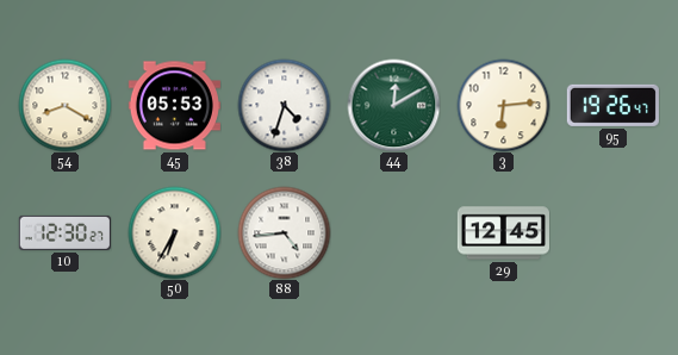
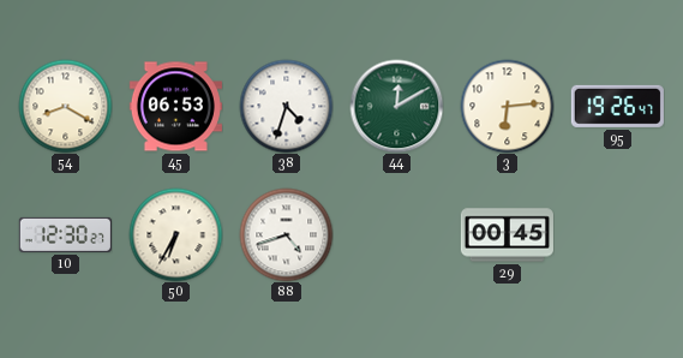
45: 05:53 -> 06:53 (175, 107)
88: 4:44 -> 4:42 (286, 234)
29: 12:45 -> 00:45 (507, 235)
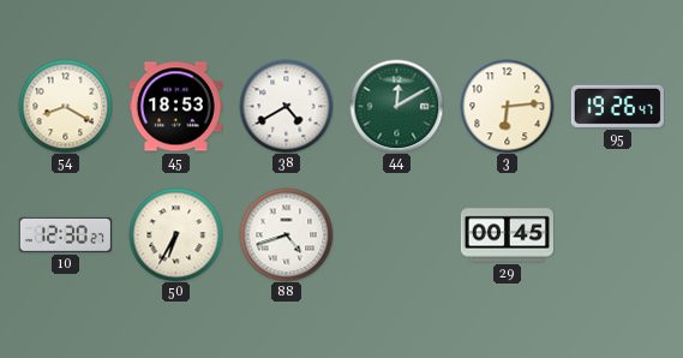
45: 06:53 -> 18:53 (175, 107)
38: 4:33 -> 4:40 (286, 106)
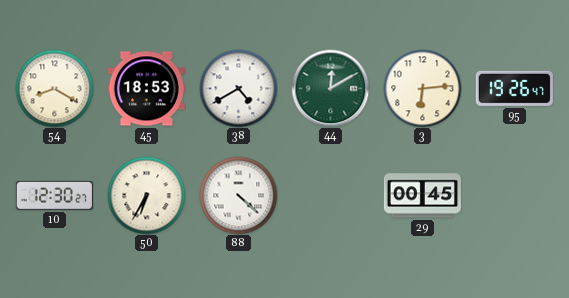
88: 4:42 -> 4:22 (238, 195)
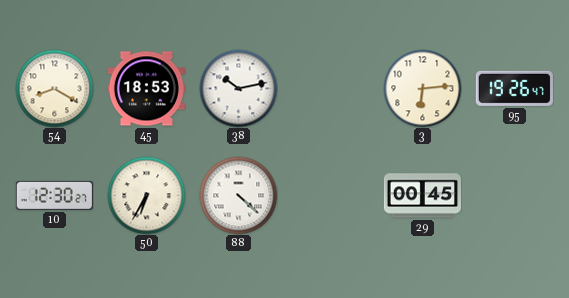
38: 4:40 -> 10:13 (238, 88)
44: 12:10 -> none (330, 88)
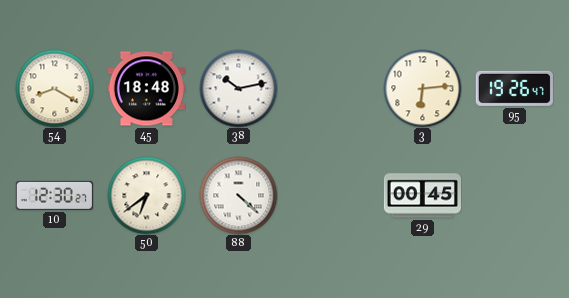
45: 18:53 -> 18:48 (146, 89)
50: 6:35 -> 6:39 (146, 195)
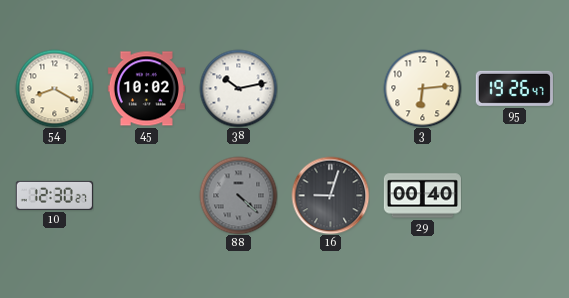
45: 18:48 -> 10:02 (146, 89)
50: 6:39 -> none (146, 195)
88 dial: white -> grey (238, 195)
16: none -> 9:03 (330, 195)
29: 00:45 -> 00:40 (422, 196)
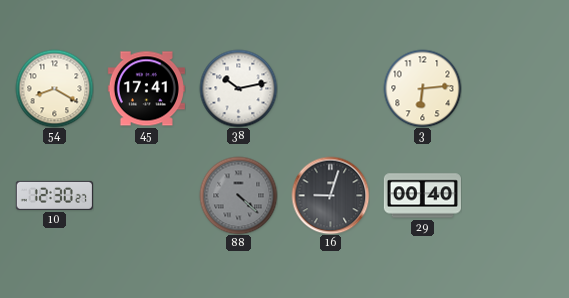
45: 10:02 -> 17:41 (146, 89)
95: 19:26 -> none (514, 88)
